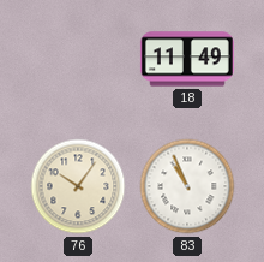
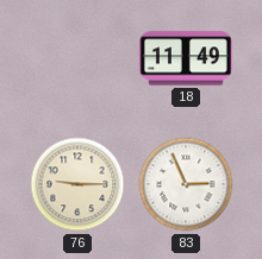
76: 10:06 -> 9:15 (77, 184)
83: 10:56 -> 2:56 (186, 184)
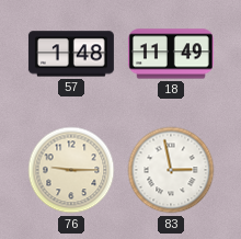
57: none -> 1:48 (71, 54)
83: 2:56 -> 2:58 (171, 170)
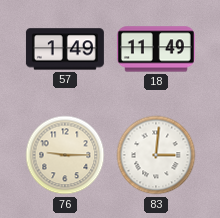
57: 1:48 -> 1:49 (65, 49)
83: 2:58 -> 3:01 (156, 155)
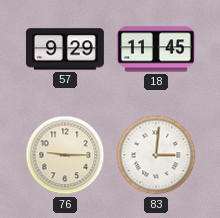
57: 1:49 -> 9:29 (65, 49)
18: 11:49 -> 11:45 (156, 49)
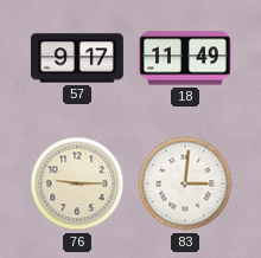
57: 9:29 -> 9:17 (77, 58)
18: 11:45 -> 11:49 (185, 58)
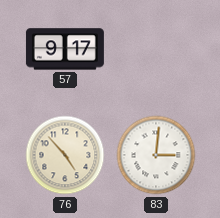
18: 11:49 -> none (185, 58)
76: 9:15 -> 4:53 (65, 155)
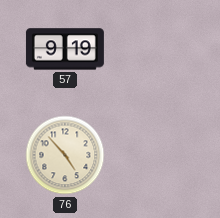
57: 9:17 -> 9:19 (65, 49)
83: 3:01 -> none (156, 155)
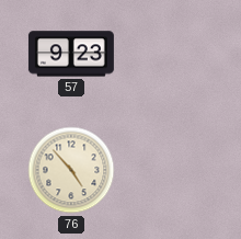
57: 9:19 -> 9:23 (71, 54)
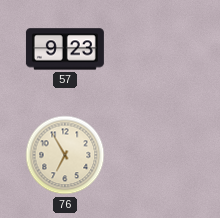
76: 4:53 -> 6:55 (65, 155)
